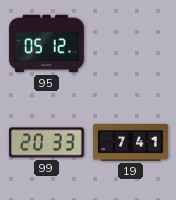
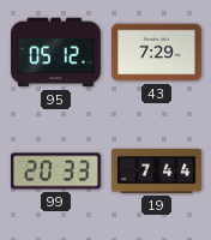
43: none -> 7:29 (157, 53)
19: 7:41 -> 7:44 (157, 170)
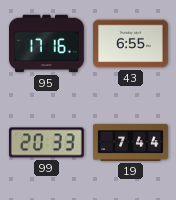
95: 05:12 -> 17:16 (47, 44)
43: 7:29 -> 6:55 (131, 44)
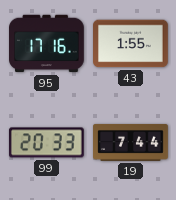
43: 6:55 -> 1:55 (131, 44)
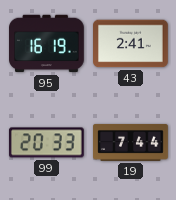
95: 17:16 -> 16:19 (47, 44)
43: 1:55 -> 2:41 (131, 44)
